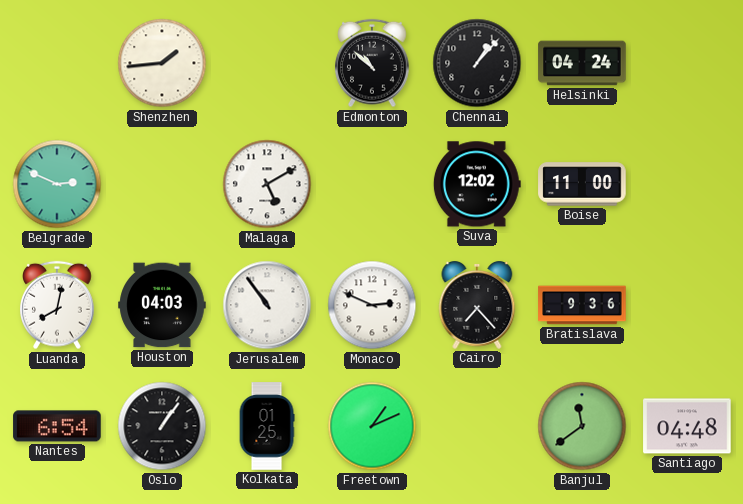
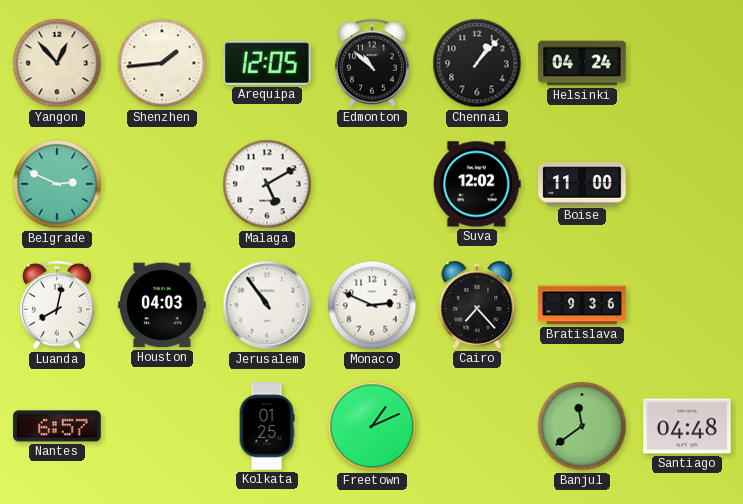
Yangon: none -> 12:53 (57, 63)
Arequipa: none -> 12:05 (268, 63)
Nantes: 6:54 -> 6:57 (57, 426)
Oslo: 1:06 -> none (162, 426)
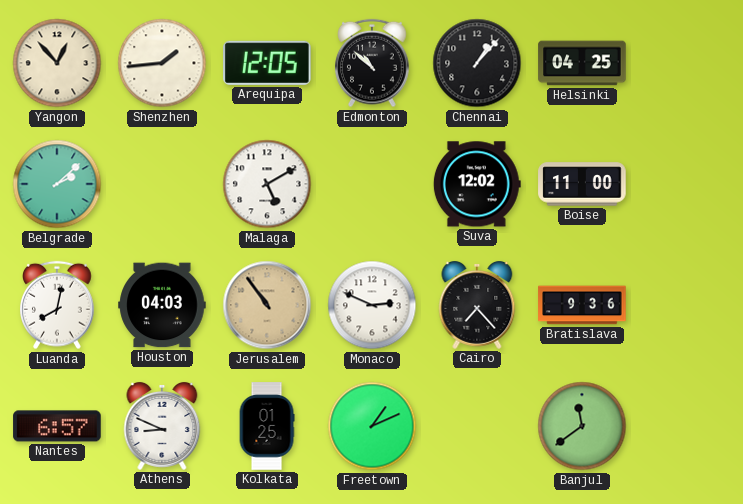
Helsinki: 04:24 -> 04:25 (582, 63)
Belgrade: 2:49 -> 2:08 (57, 184)
Jerusalem dial: white -> champagne (267, 305)
Athens: none -> 8:49 (162, 426)
Santiago: 04:48 -> none (687, 426)
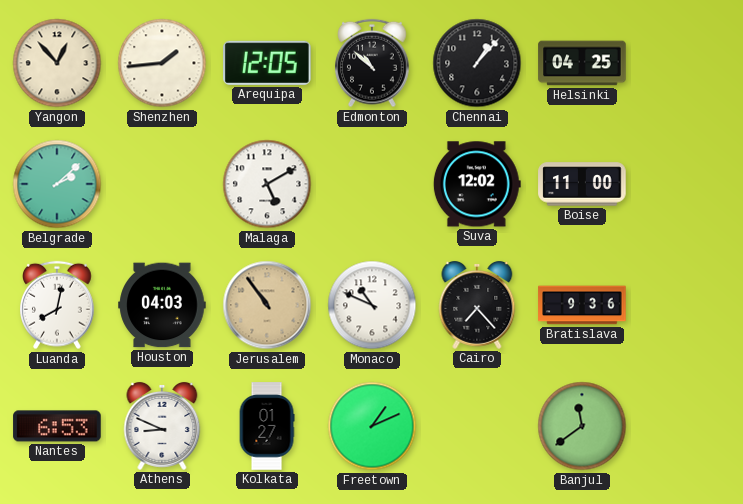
Monaco: 2:49 -> 10:49 (372, 305)
Nantes: 6:57 -> 6:53 (57, 426)
Kolkata: 01:25 -> 01:27 (267, 426)
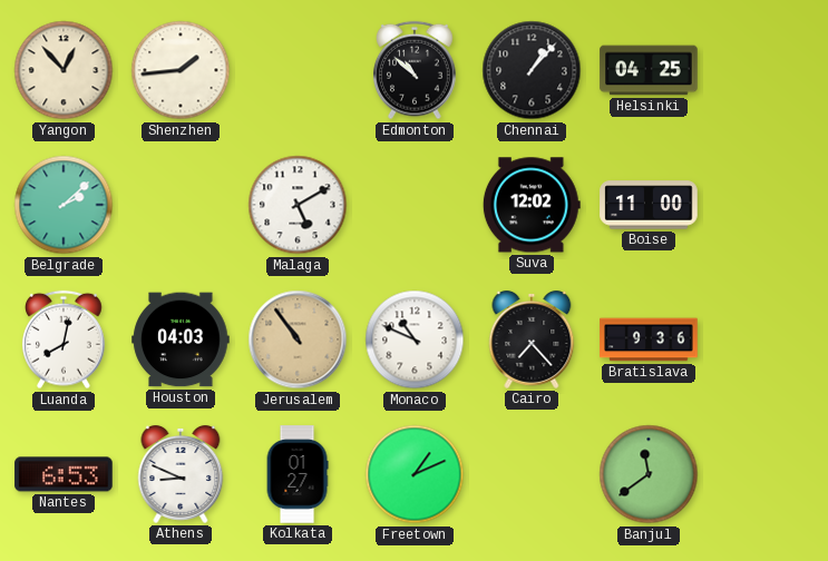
Arequipa: 12:05 -> none (268, 63)
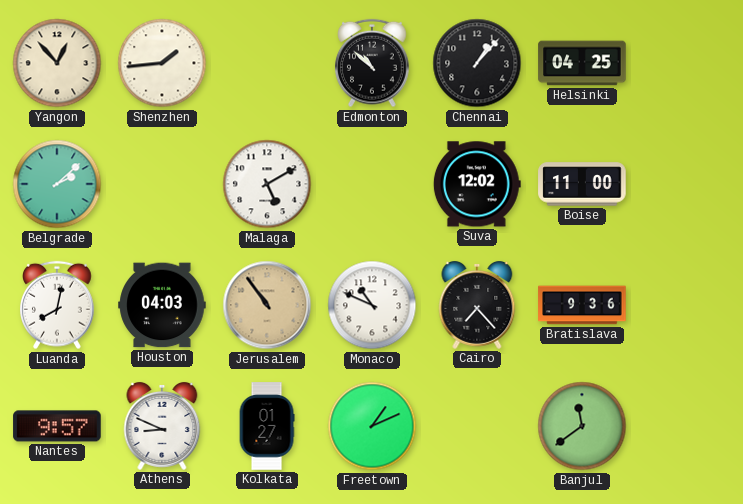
Nantes: 6:53 -> 9:57 (57, 426)
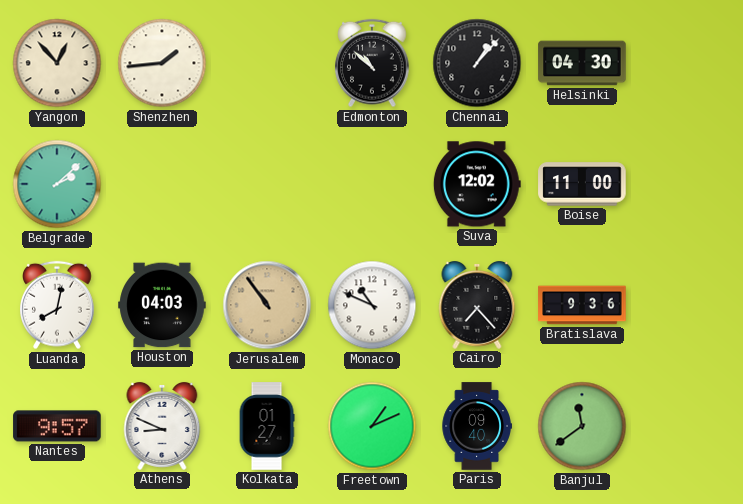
Helsinki: 04:25 -> 04:30 (582, 63)
Malaga: 5:10 -> none (267, 184)
Paris: none -> 09:40 (477, 426)
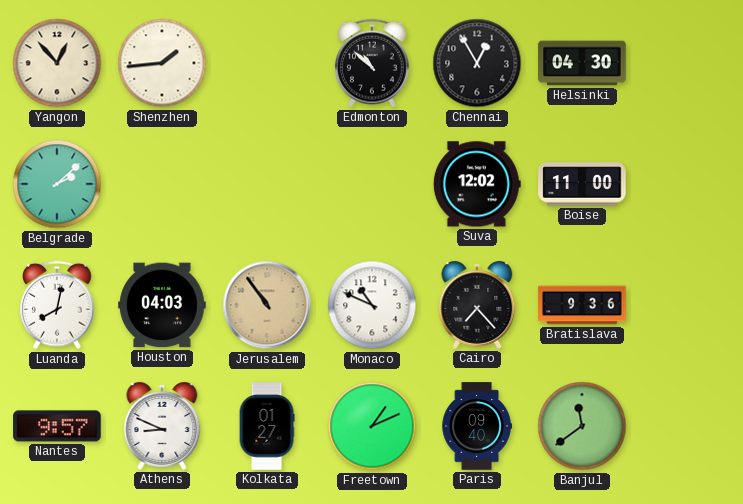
Chennai: 1:07 -> 12:55 (477, 63)
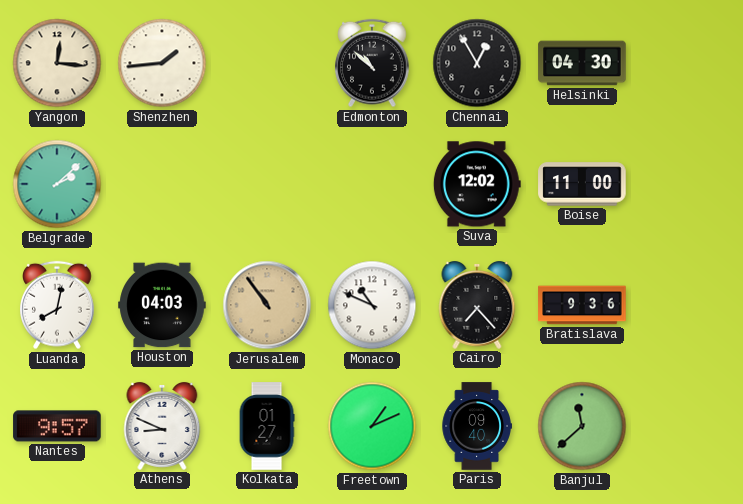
Yangon: 12:53 -> 12:16 (57, 63)
Banjul: 11:39 -> 11:38 (582, 426)
